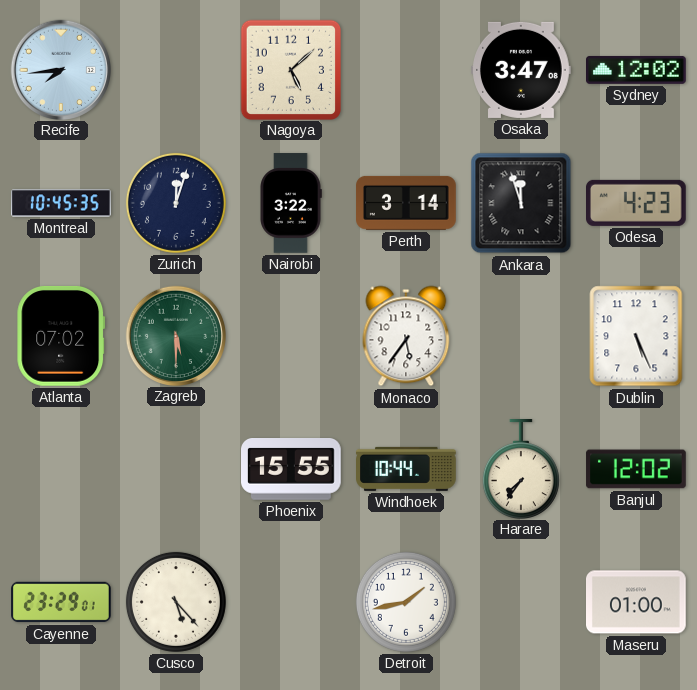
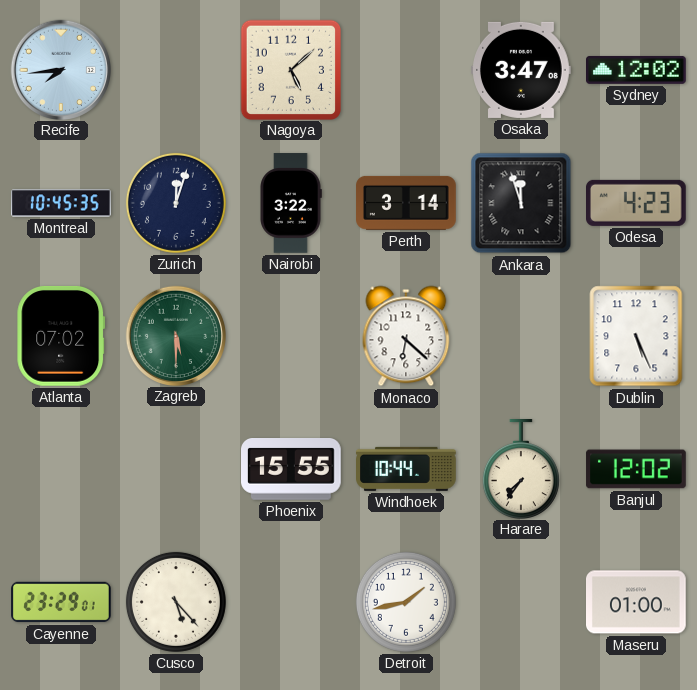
Monaco: 5:36 -> 6:22 (406, 336)
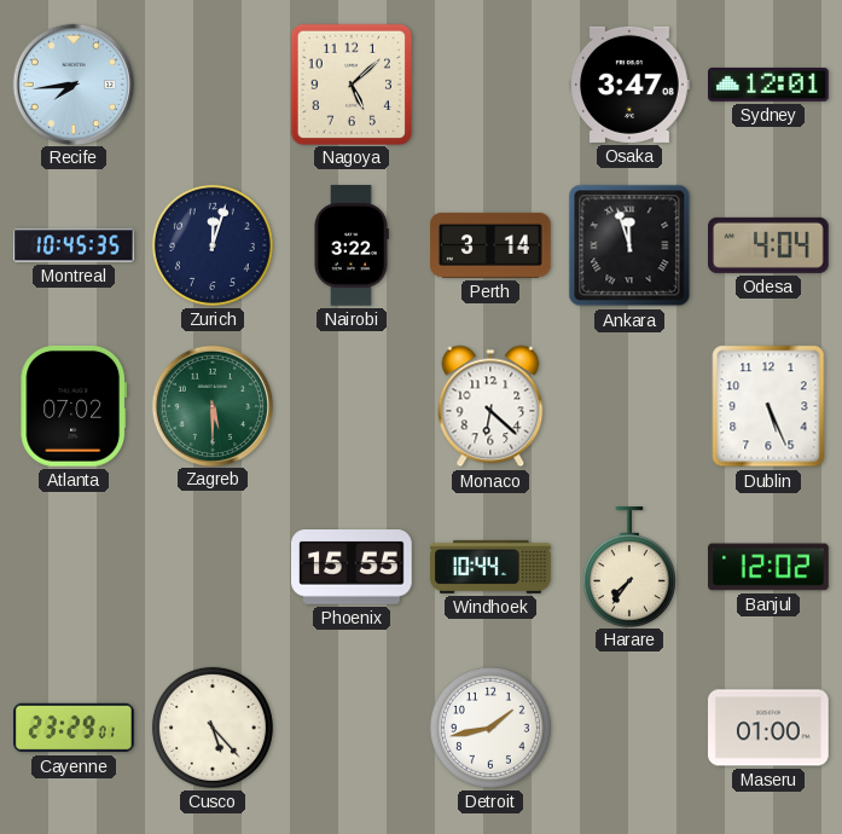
Sydney: 12:02 -> 12:01 (770, 85)
Odesa: 4:23 -> 4:04 (770, 245)
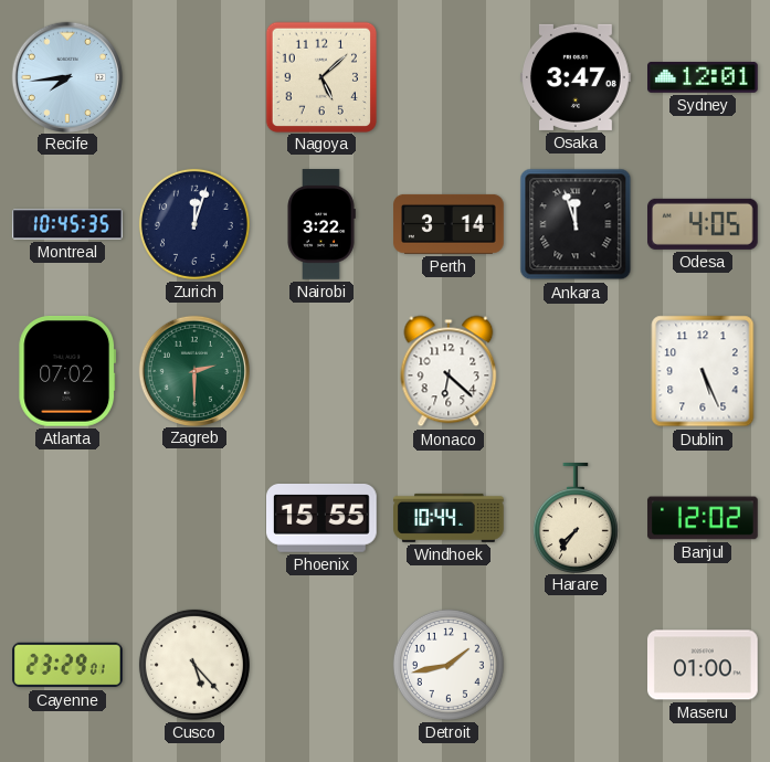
Odesa: 4:04 -> 4:05 (704, 224)
Zagreb: 5:30 -> 2:30 (193, 370)
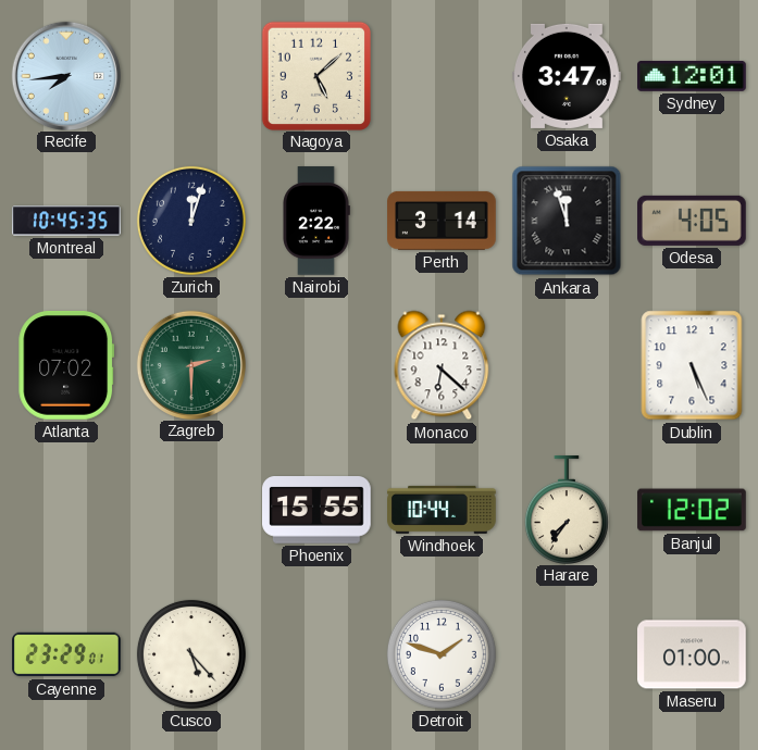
Nairobi: 3:22 -> 2:22 (316, 221)
Detroit: 1:43 -> 1:48 (442, 654)
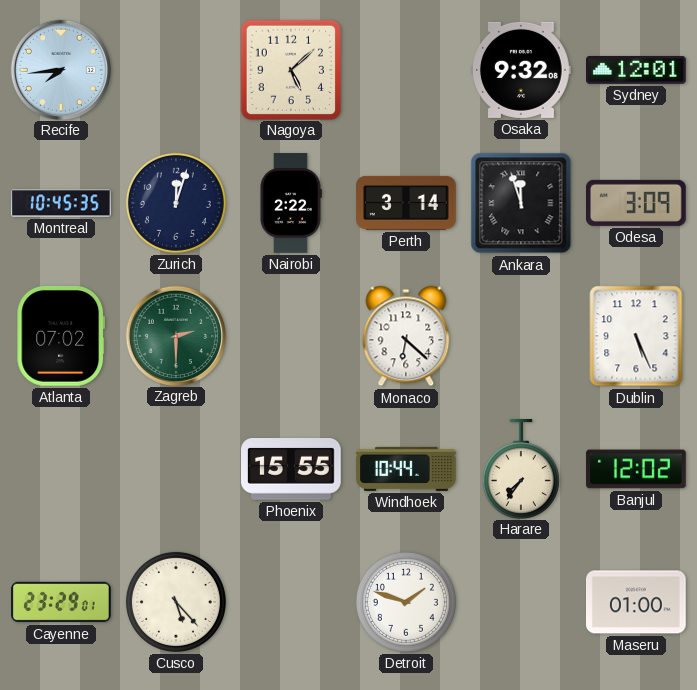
Osaka: 3:47 -> 9:32 (522, 70)
Odesa: 4:05 -> 3:09 (637, 203)
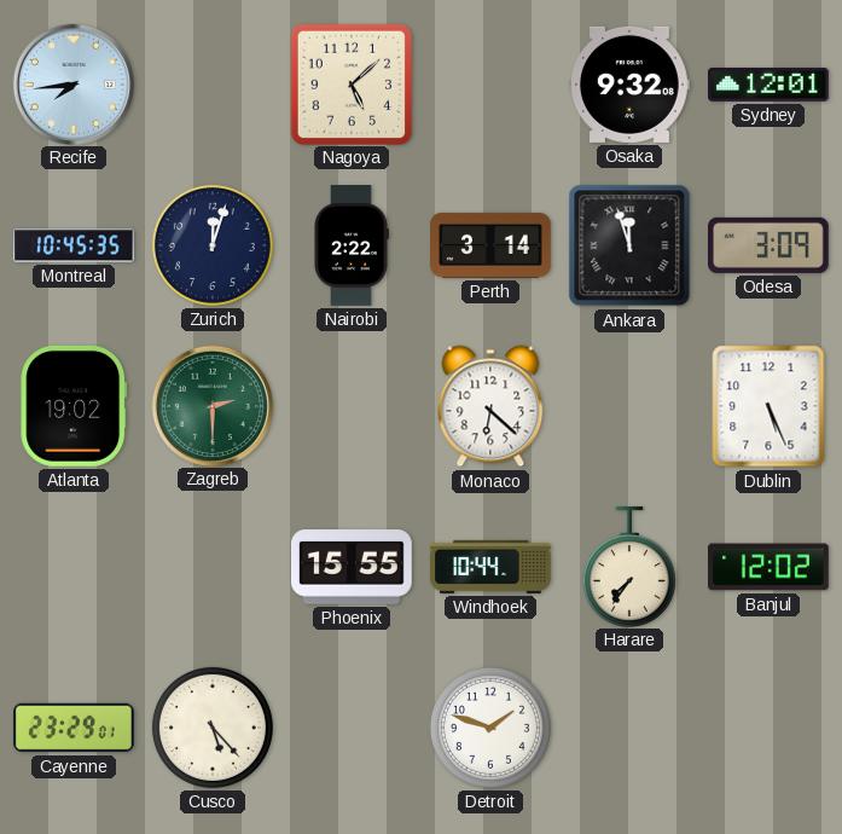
Atlanta: 07:02 -> 19:02 (74, 406)
Maseru: 01:00 -> none (637, 602)
